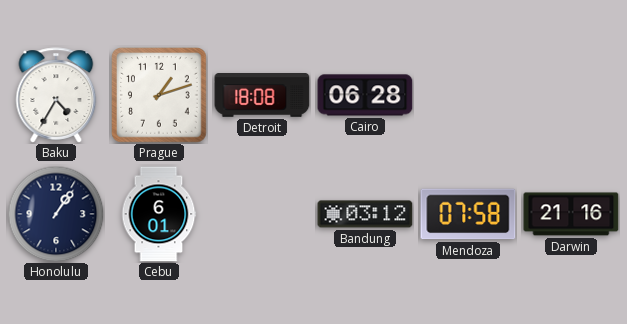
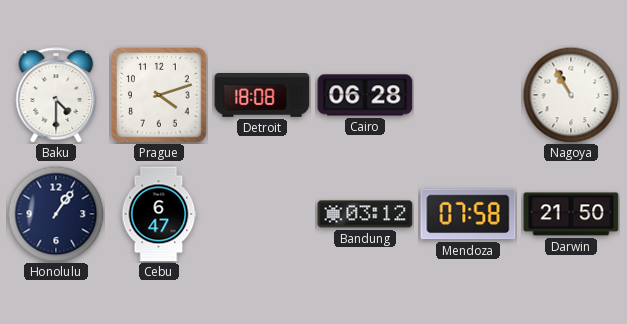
Baku: 4:35 -> 4:30 (56, 95)
Prague: 1:12 -> 4:12 (159, 95)
Nagoya: none -> 10:55 (571, 95)
Cebu: 6:01 -> 6:47 (159, 214)
Darwin: 21:16 -> 21:50 (571, 214)
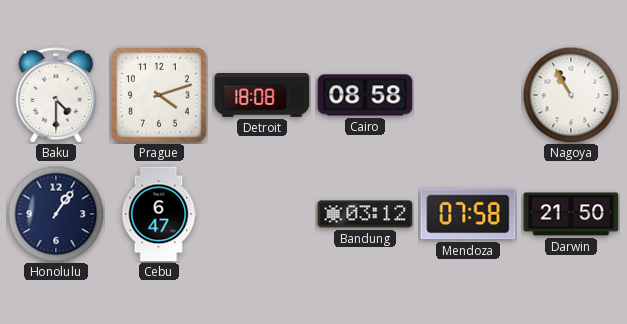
Cairo: 06:28 -> 08:58 (365, 95)
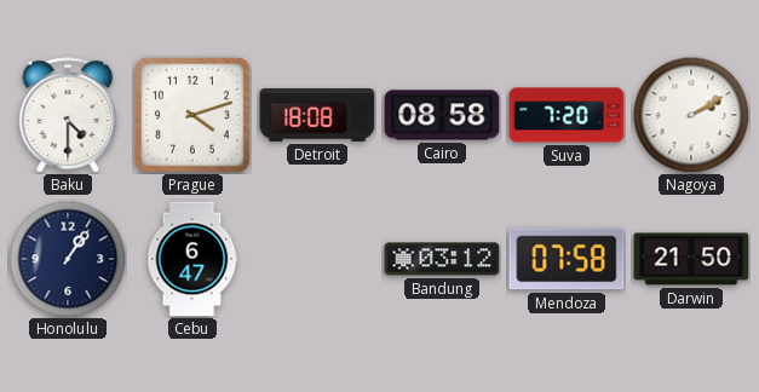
Suva: none -> 7:20 (567, 115)
Nagoya: 10:55 -> 2:10 (691, 115)
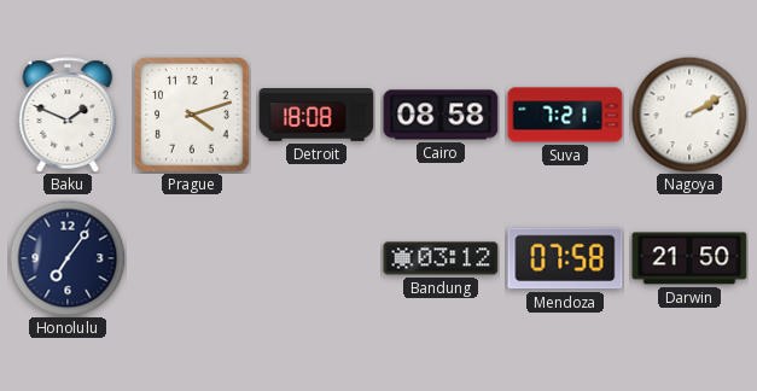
Baku: 4:30 -> 1:49 (68, 115)
Suva: 7:20 -> 7:21 (565, 115)
Honolulu: 1:06 -> 7:06 (68, 258)
Cebu: 6:47 -> none (192, 259)
